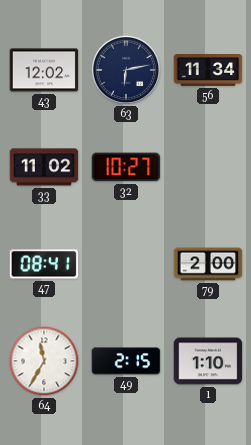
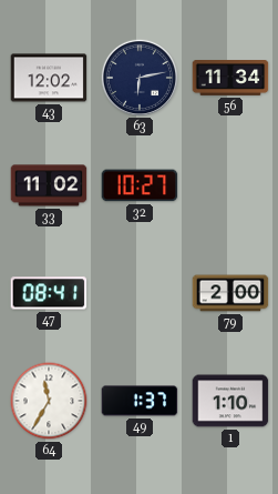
49: 2:15 -> 1:37 (140, 401)
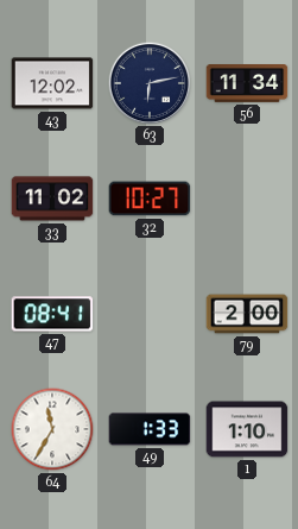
49: 1:37 -> 1:33 (150, 429)
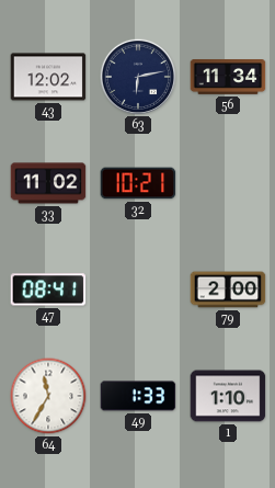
32: 10:27 -> 10:21 (138, 183)
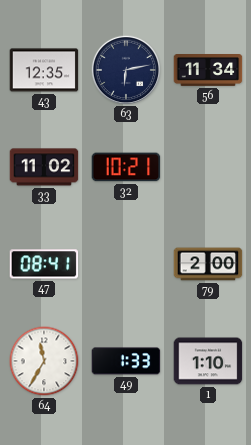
43: 12:02 -> 12:35 (44, 70)
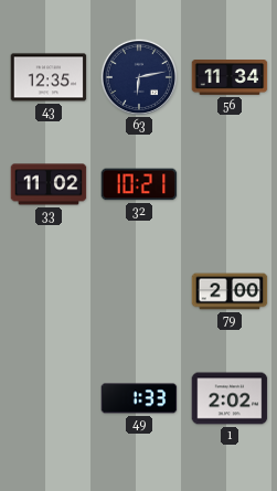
47: 08:41 -> none (44, 264)
64: 11:35 -> none (44, 361)
1: 1:10 -> 2:02 (230, 398)
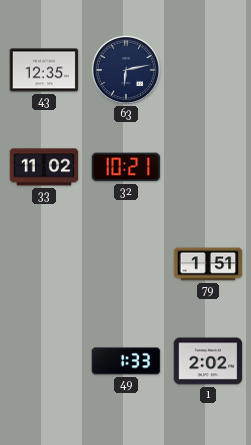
56: 11:34 -> none (230, 78)
79: 2:00 -> 1:51 (208, 264)
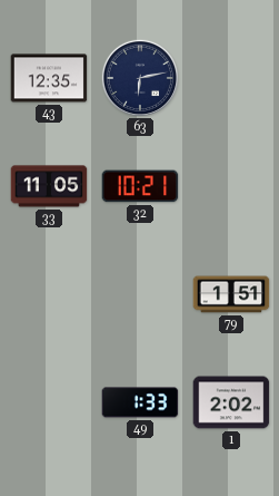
33: 11:02 -> 11:05 (49, 186)
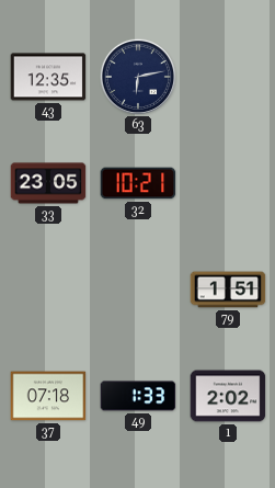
33: 11:05 -> 23:05 (48, 183)
37: none -> 07:18 (48, 396)
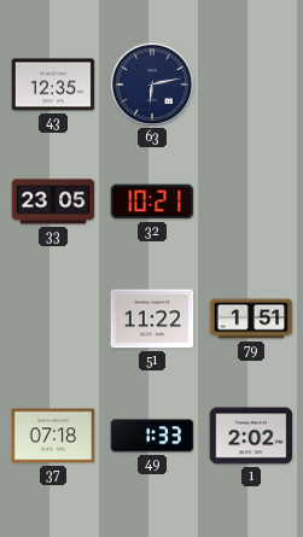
51: none -> 11:22 (152, 319)
